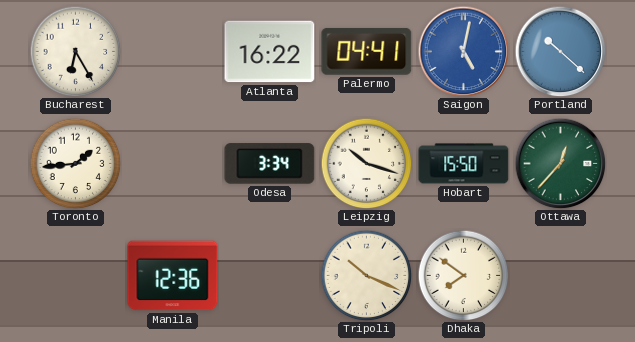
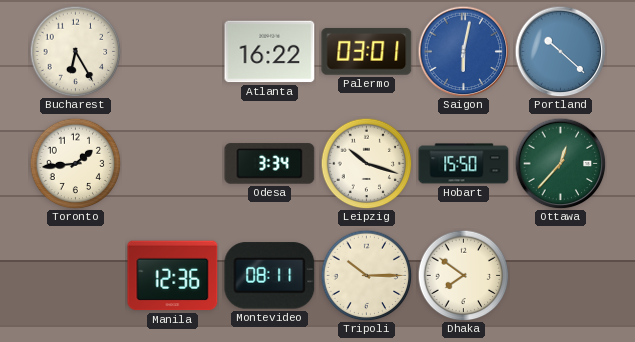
Palermo: 04:41 -> 03:01 (367, 51)
Saigon: 5:02 -> 6:02 (463, 51)
Montevideo: none -> 08:11 (270, 276)
Tripoli: 10:19 -> 10:15 (366, 275)
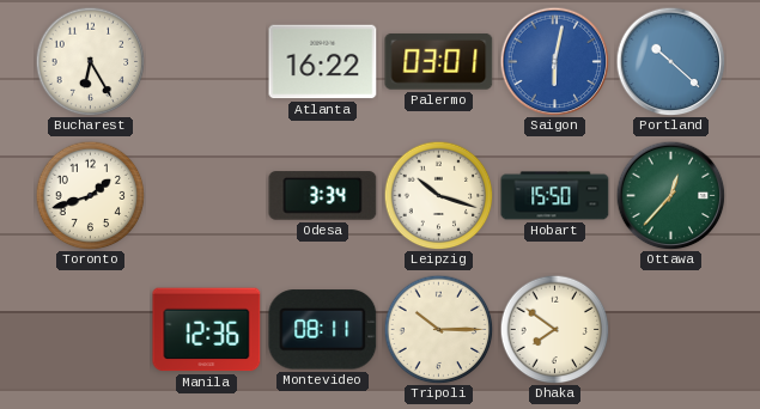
Toronto: 1:44 -> 1:42 (90, 195)
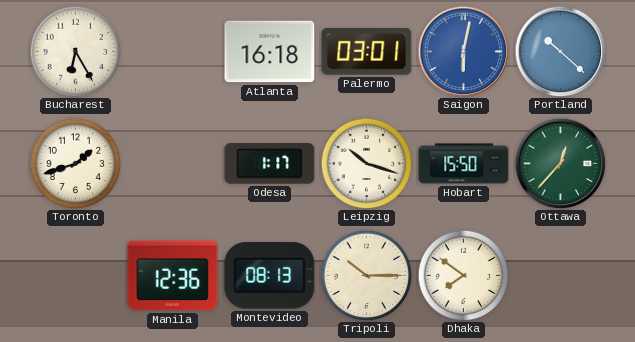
Atlanta: 16:22 -> 16:18 (270, 52)
Odesa: 3:34 -> 1:17 (270, 164)
Montevideo: 08:11 -> 08:13 (270, 276)
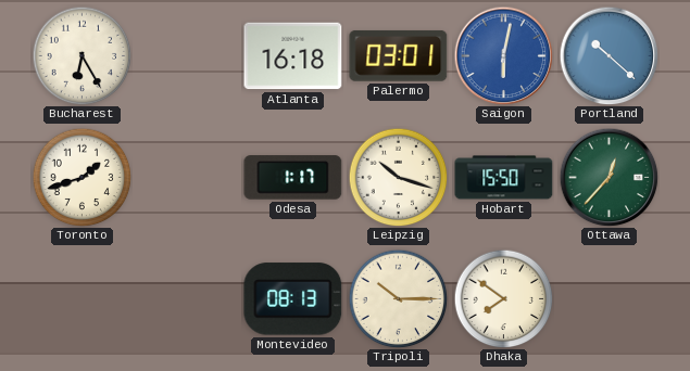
Manila: 12:36 -> none (173, 276)
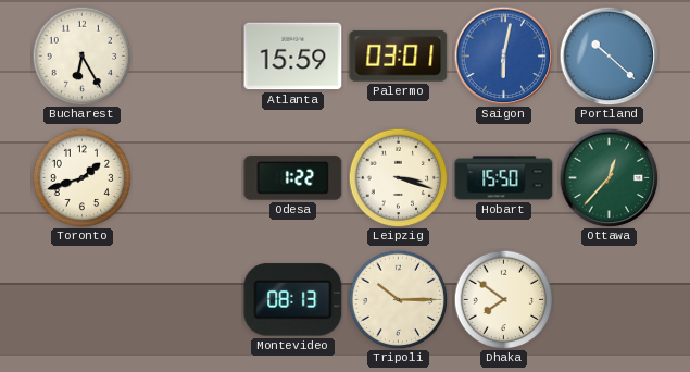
Atlanta: 16:18 -> 15:59 (293, 57)
Odesa: 1:17 -> 1:22 (293, 178)
Leipzig: 10:18 -> 3:18 (398, 177)
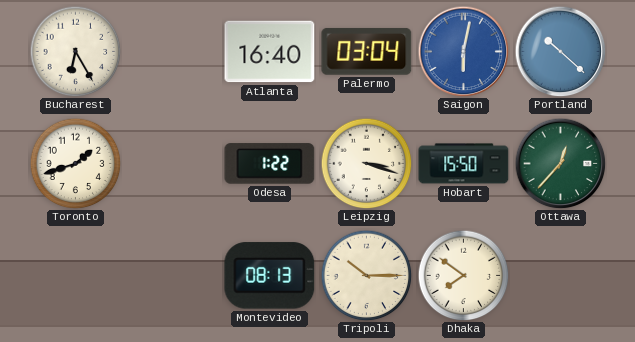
Atlanta: 15:59 -> 16:40 (270, 52)
Palermo: 03:01 -> 03:04 (367, 51)
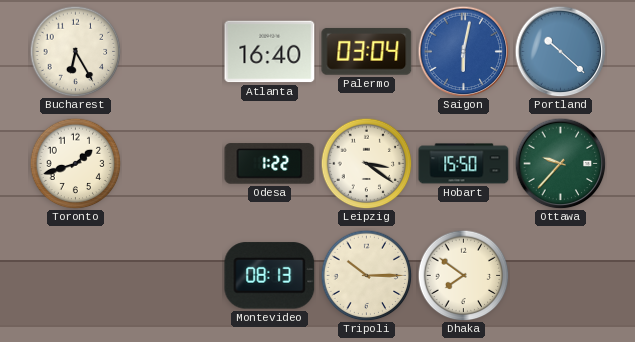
Leipzig: 3:18 -> 3:21 (366, 163)
Ottawa: 12:37 -> 9:37 (560, 163)
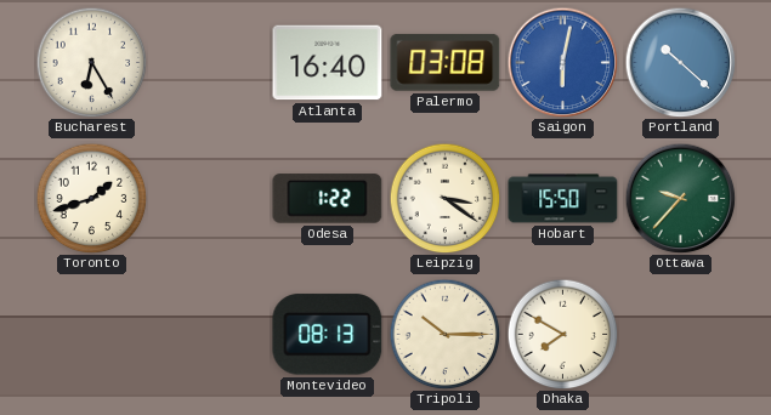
Palermo: 03:04 -> 03:08 (446, 62)
Dhaka: 7:51 -> 7:50 (562, 334)
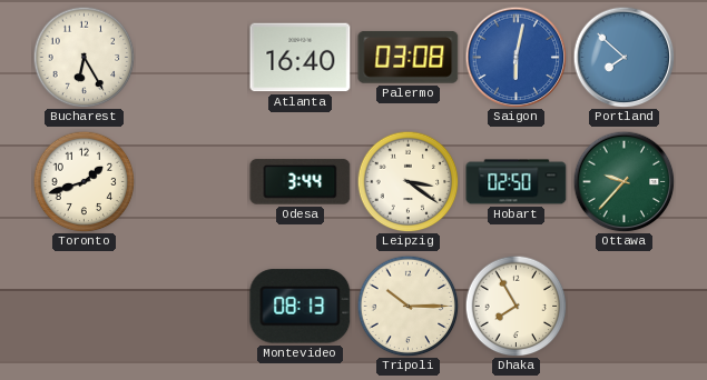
Portland: 10:22 -> 7:52 (623, 57)
Odesa: 1:22 -> 3:44 (301, 182)
Hobart: 15:50 -> 02:50 (517, 182)
Dhaka: 7:50 -> 7:55 (515, 306)
